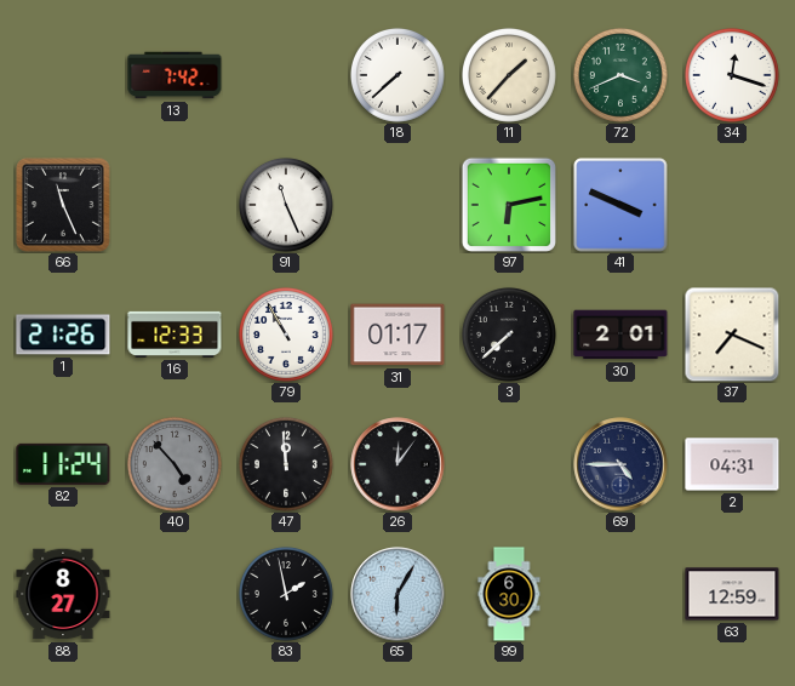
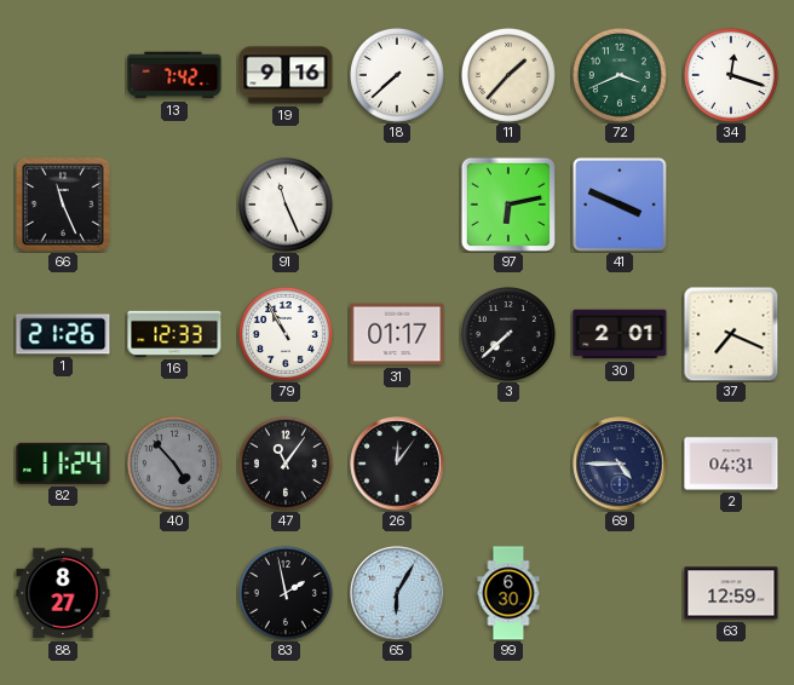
19: none -> 9:16 (286, 75)
47: 11:59 -> 11:06 (286, 464)
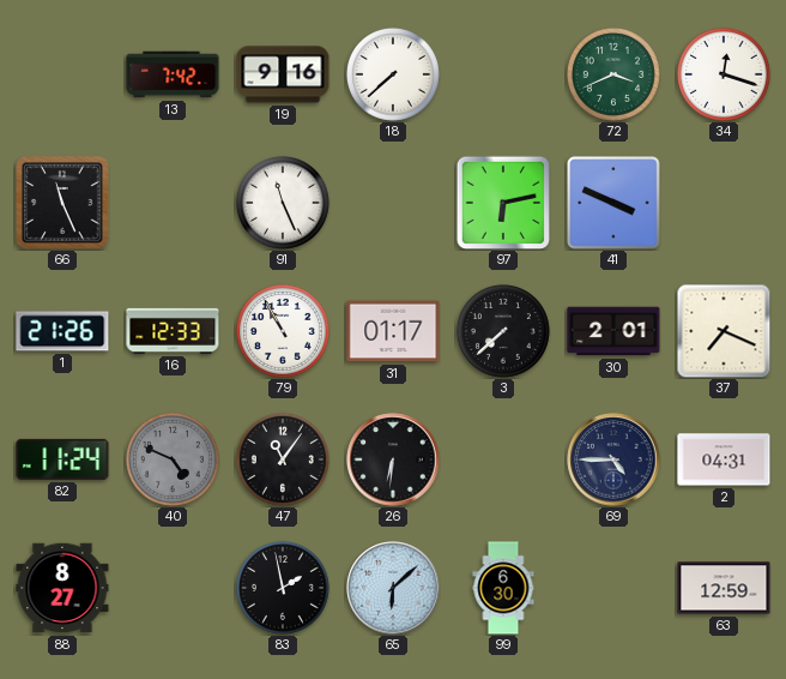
11: 1:37 -> none (508, 75)
40: 4:53 -> 4:49 (173, 459)
26: 12:06 -> 6:31 (393, 459)
65: 6:05 -> 6:08 (393, 588)
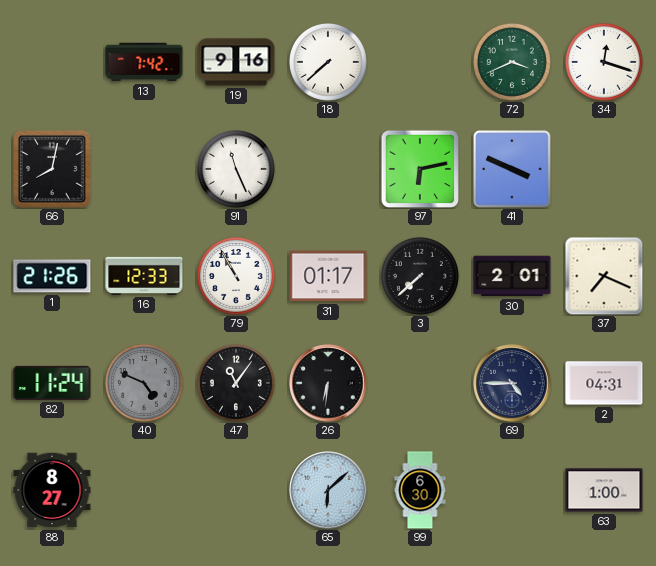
66: 11:26 -> 8:02 (53, 170)
83: 1:58 -> none (283, 588)
63: 12:59 -> 1:00 (604, 490)
